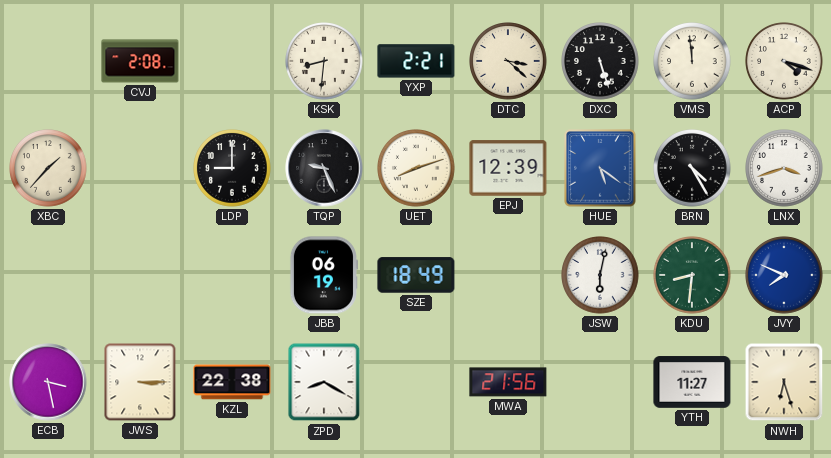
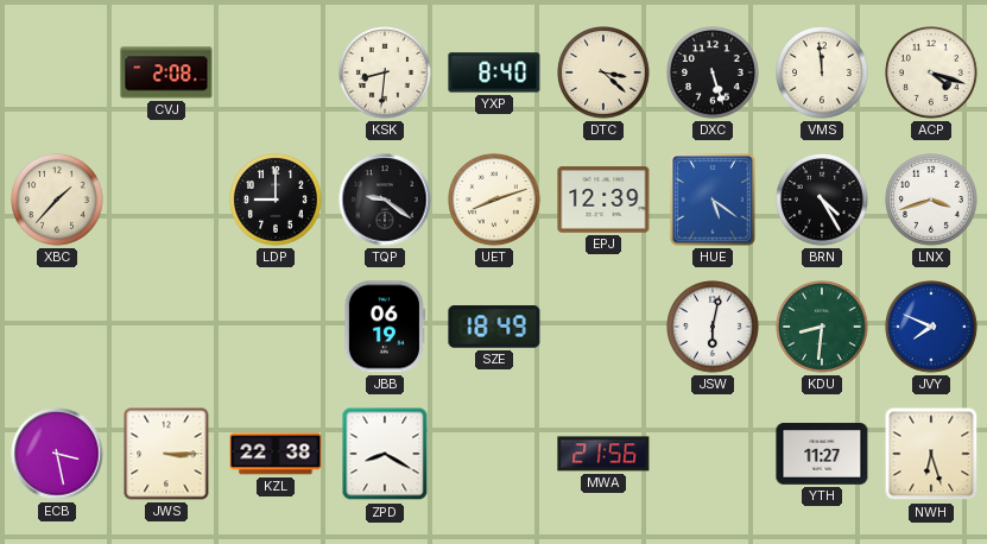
YXP: 2:21 -> 8:40 (494, 72)
TQP: 9:26 -> 9:21 (385, 200)
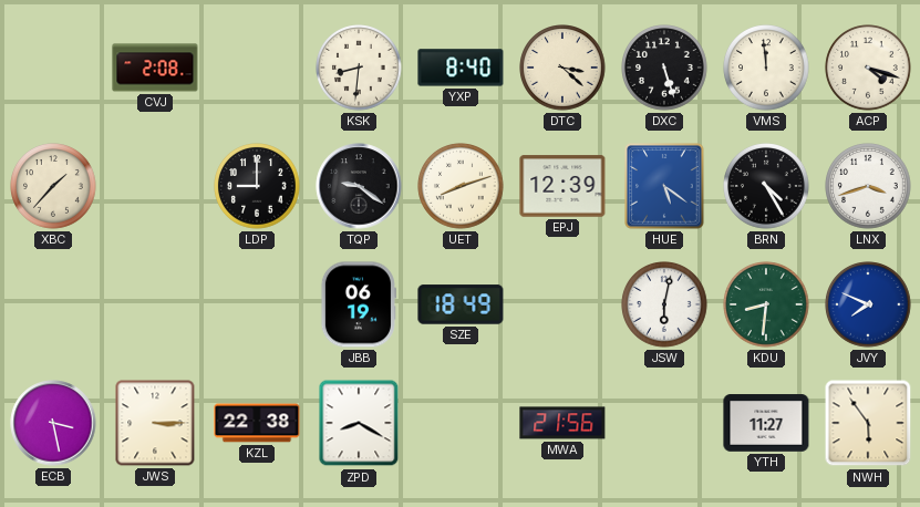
NWH: 6:27 -> 5:54 (868, 423)
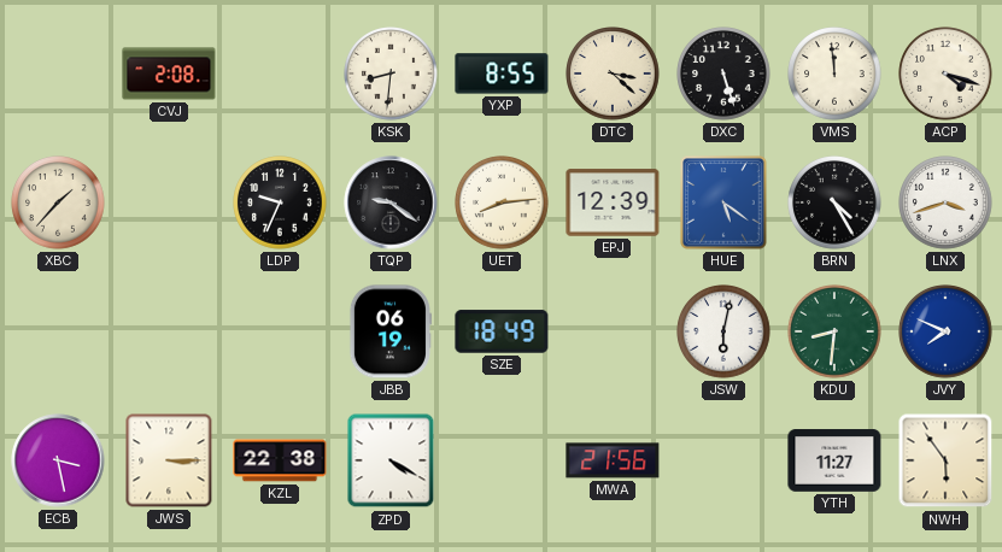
YXP: 8:40 -> 8:55 (502, 74)
LDP: 9:00 -> 9:34 (280, 202)
UET: 8:12 -> 8:14 (502, 202)
ZPD: 8:20 -> 4:20 (391, 460)
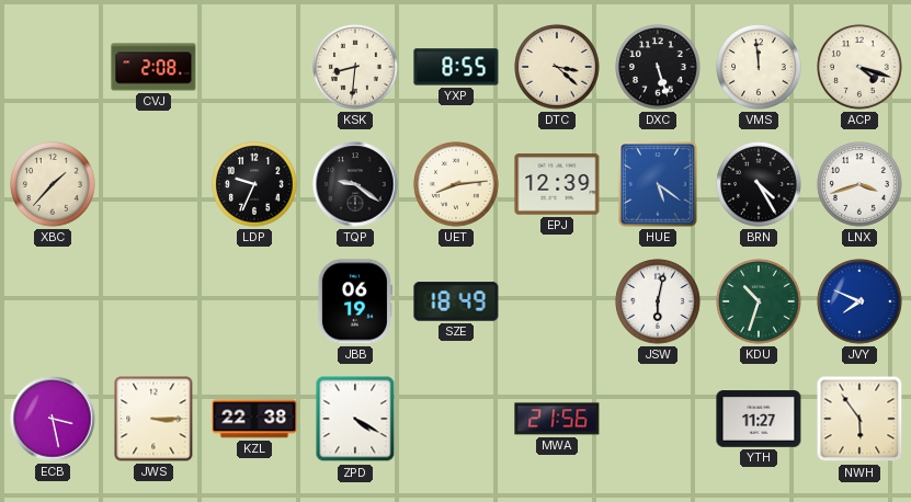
KDU: 8:31 -> 10:33 (759, 301)
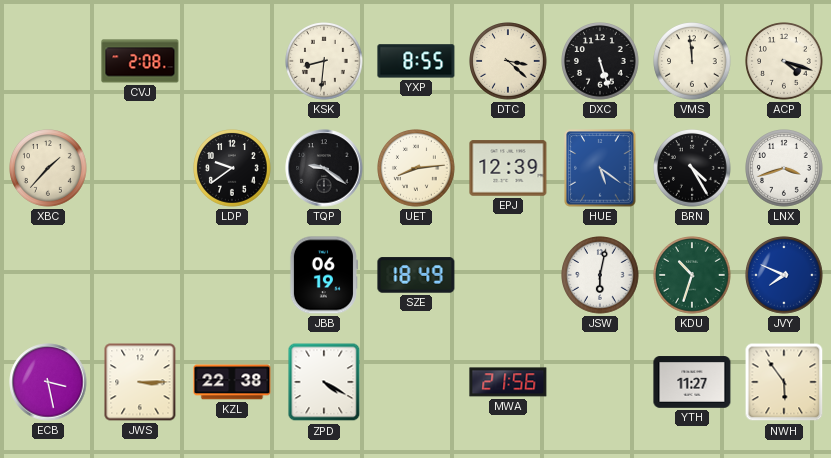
LDP: 9:34 -> 9:39 (232, 168)
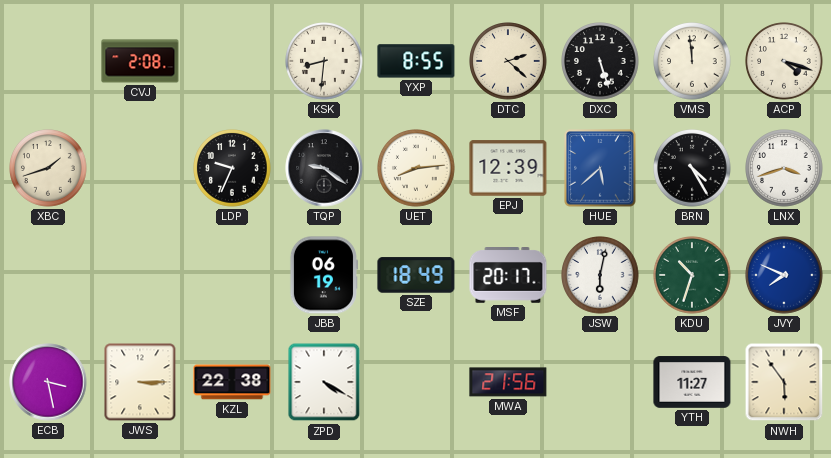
DTC: 3:22 -> 2:22 (508, 61)
XBC: 1:37 -> 1:42 (48, 168)
LDP: 9:39 -> 9:34 (232, 168)
HUE: 5:21 -> 5:38 (600, 168)
MSF: none -> 20:17 (508, 275)
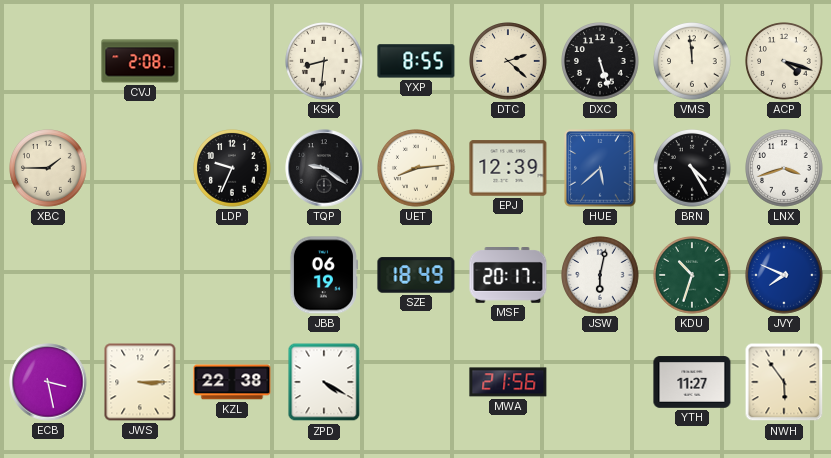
XBC: 1:42 -> 1:45 (48, 168)
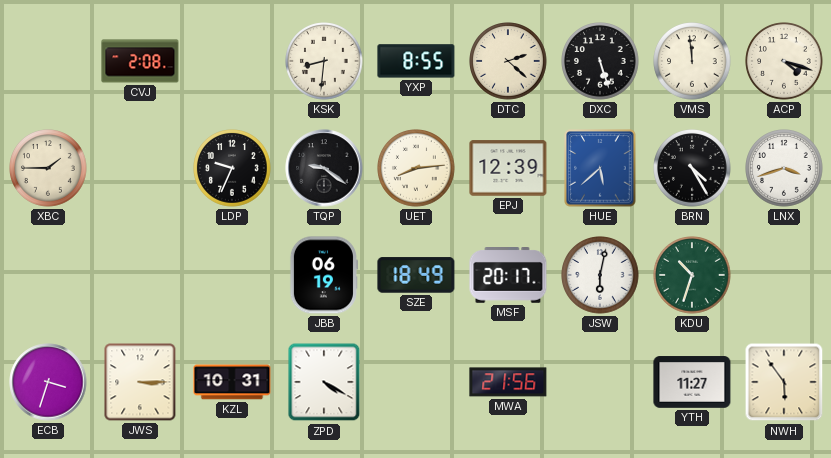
JVY: 7:49 -> none (784, 275)
ECB: 3:28 -> 3:33 (48, 382)
KZL: 22:38 -> 10:31 (232, 382)
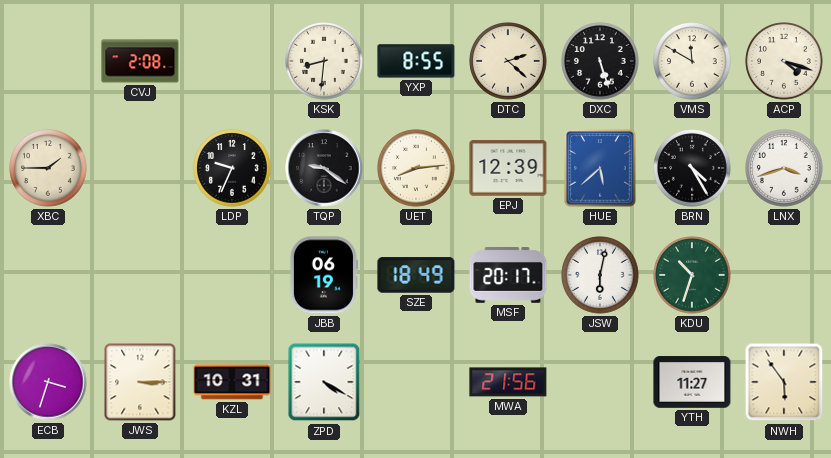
VMS: 11:59 -> 11:50 (692, 61)
